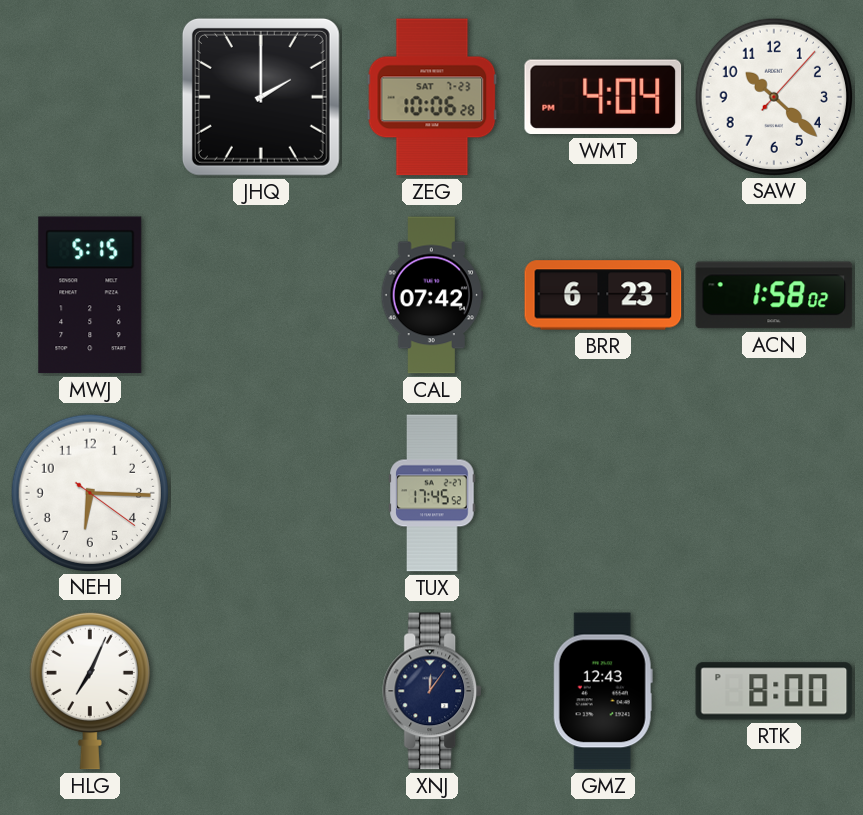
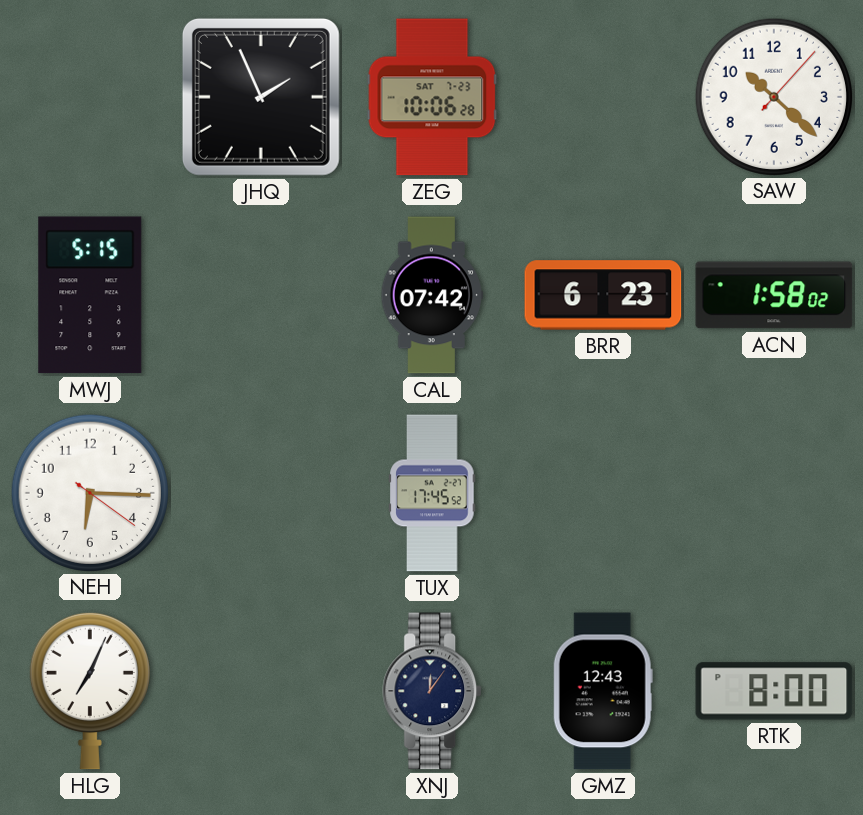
JHQ: 2:00 -> 1:56 (261, 97)
WMT: 4:04 -> none (603, 97)
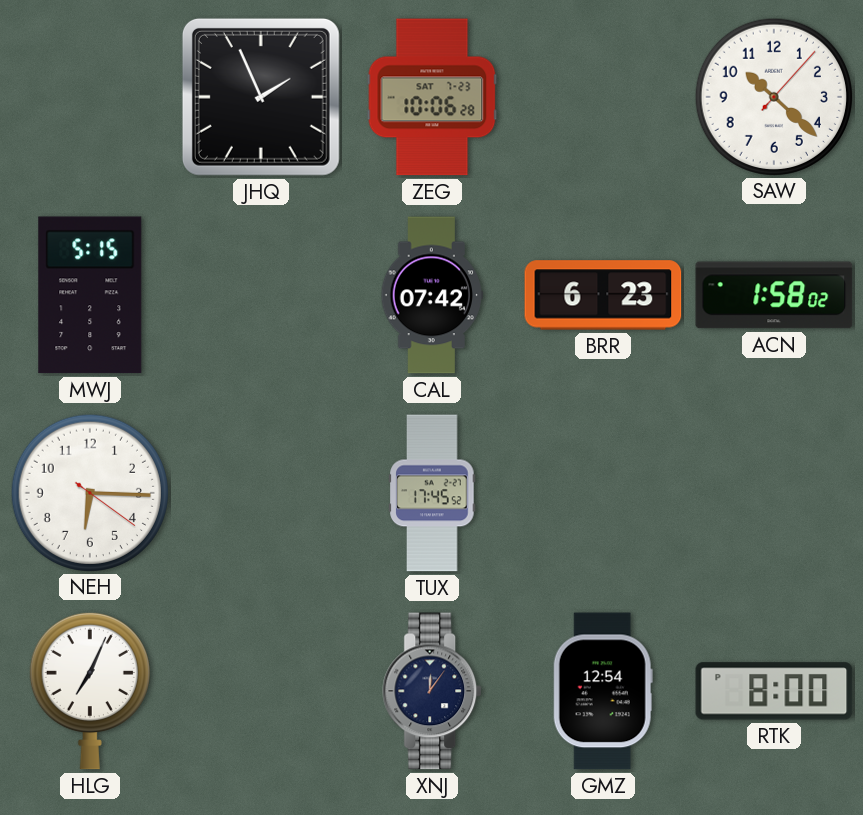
GMZ: 12:43 -> 12:54 (603, 691)
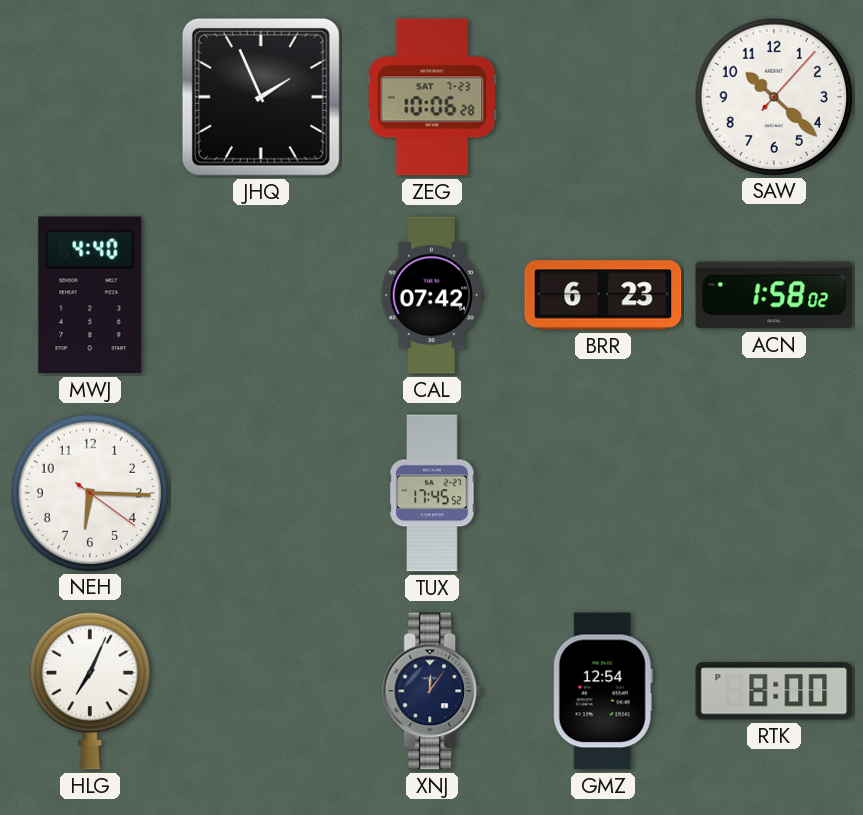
MWJ: 5:15 -> 4:40 (90, 295)
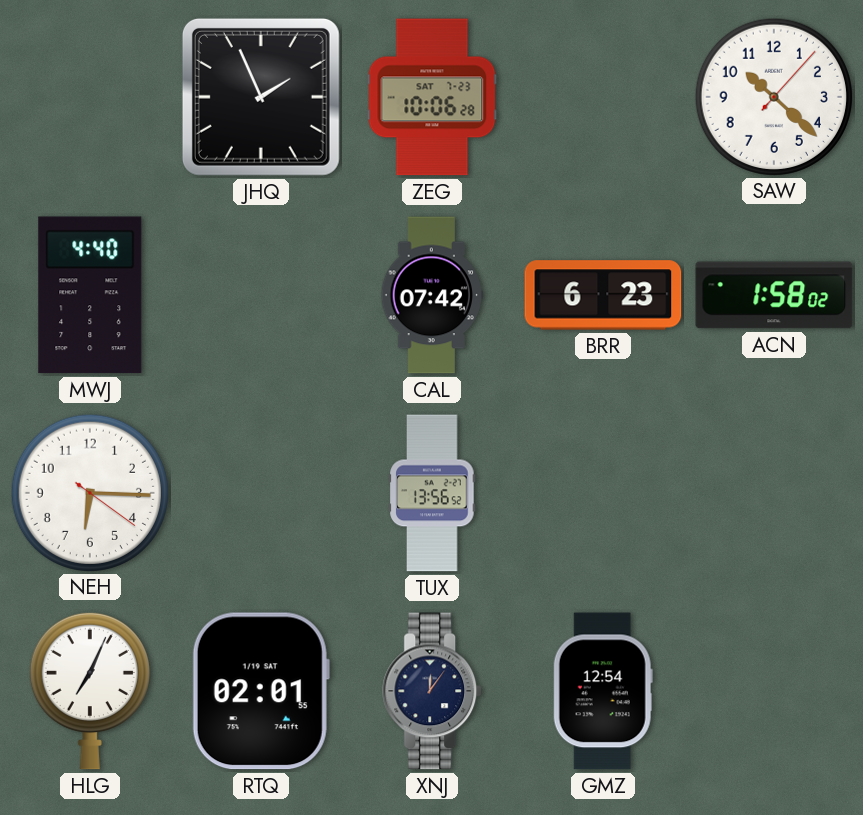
TUX: 17:45 -> 13:56 (432, 493)
RTQ: none -> 02:01 (261, 691)
RTK: 8:00 -> none (774, 691)
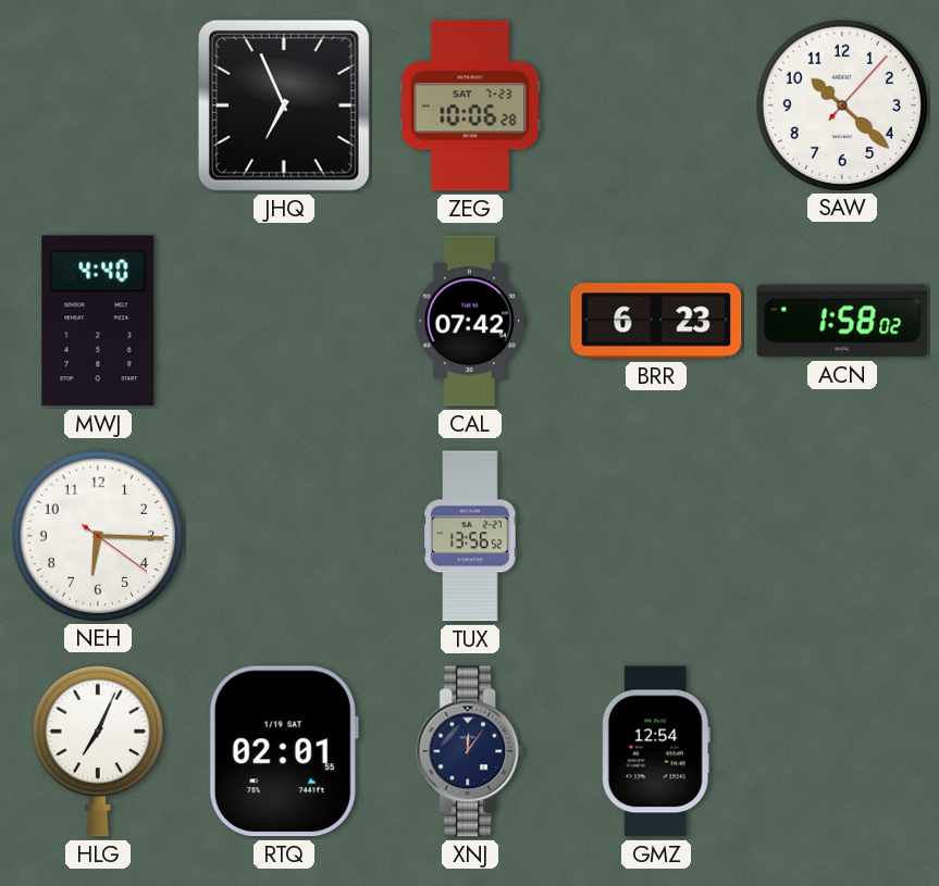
JHQ: 1:56 -> 6:56 (284, 105)
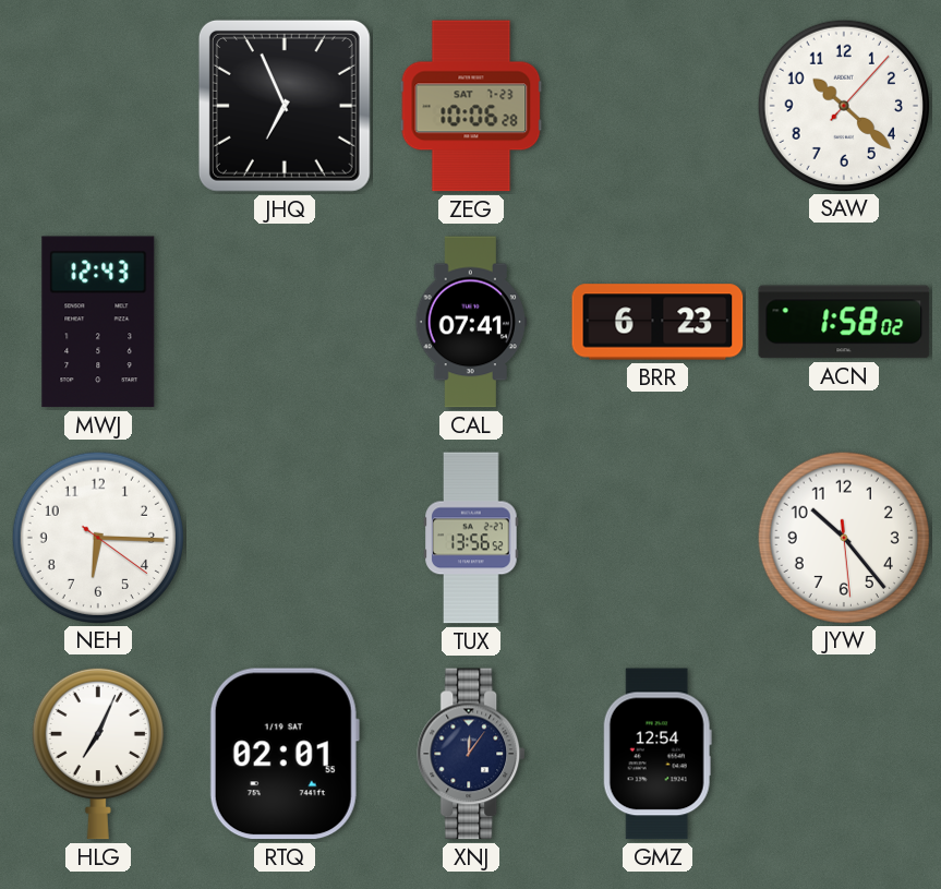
MWJ: 4:40 -> 12:43 (98, 322)
CAL: 07:42 -> 07:41 (471, 322)
JYW: none -> 10:23 (843, 537)
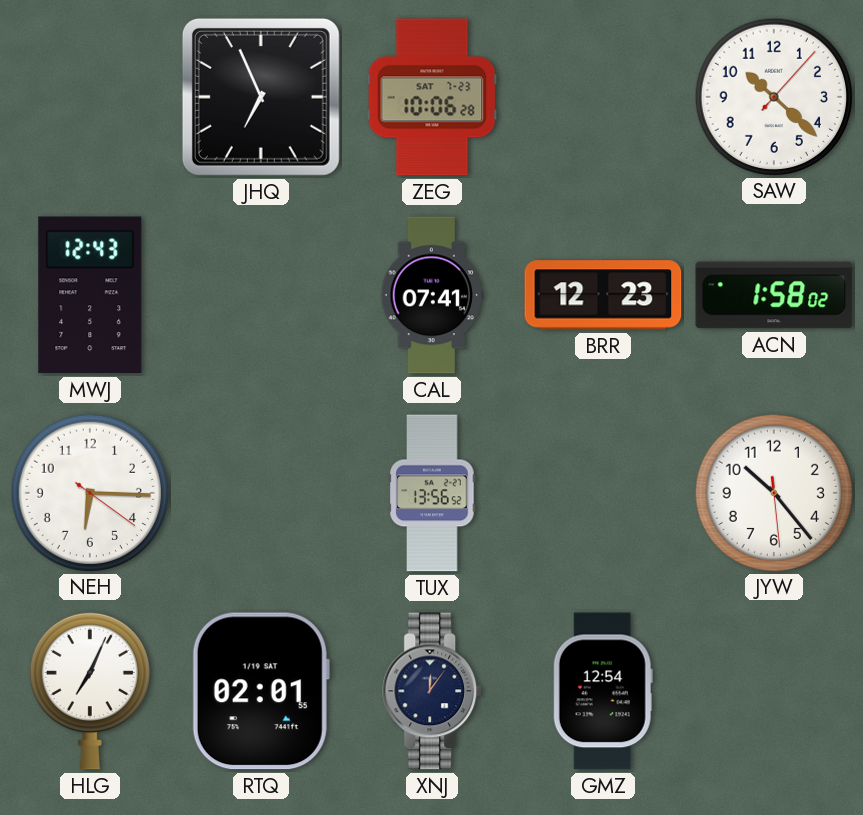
BRR: 6:23 -> 12:23 (603, 295)
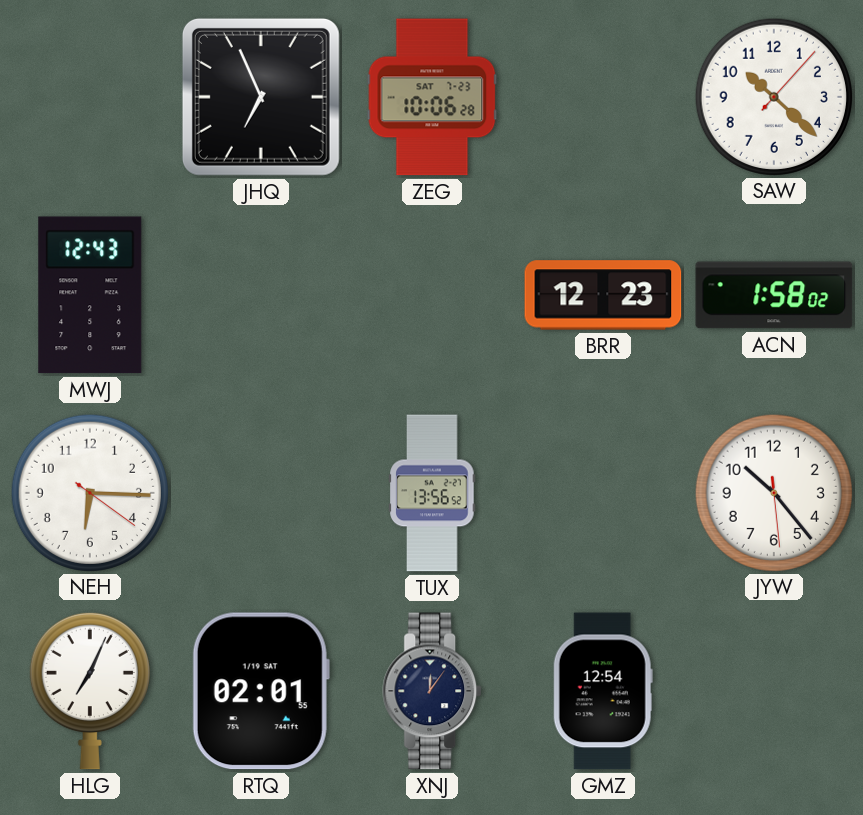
CAL: 07:41 -> none (432, 295)
